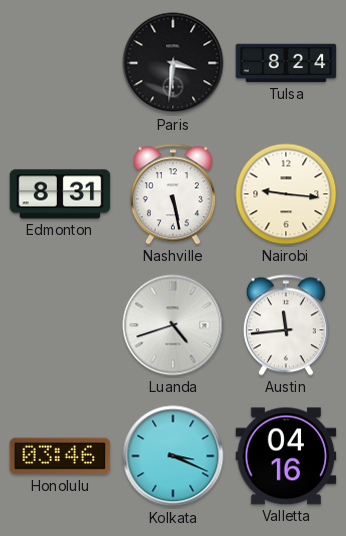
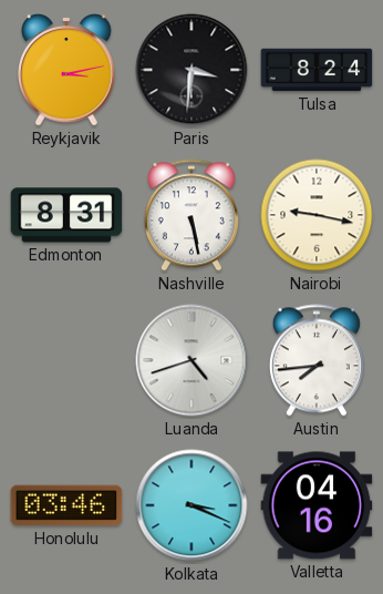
Reykjavik: none -> 3:13 (66, 70)
Nairobi: 9:16 -> 9:17 (317, 215)
Austin: 11:44 -> 7:44 (317, 360)
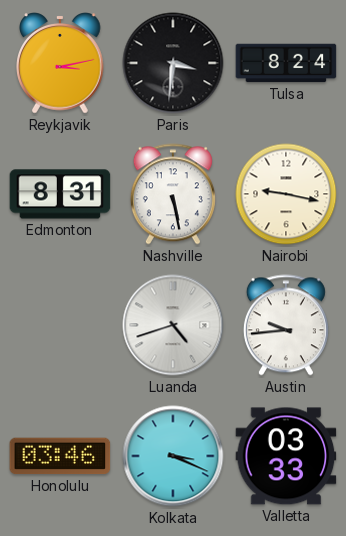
Austin: 7:44 -> 9:44 (286, 325)
Valletta: 04:16 -> 03:33 (286, 456)
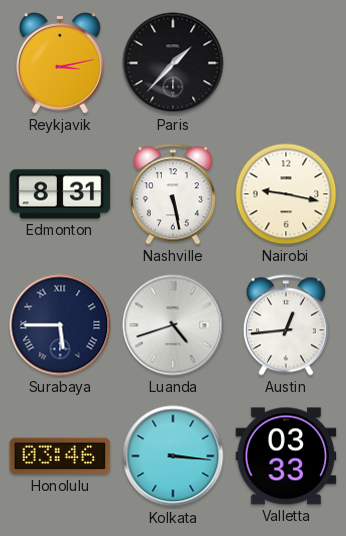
Paris: 3:31 -> 1:37 (173, 63)
Tulsa: 8:24 -> none (286, 63)
Surabaya: none -> 5:45 (60, 325)
Austin: 9:44 -> 12:44 (286, 325)
Kolkata: 3:19 -> 3:16 (173, 456)
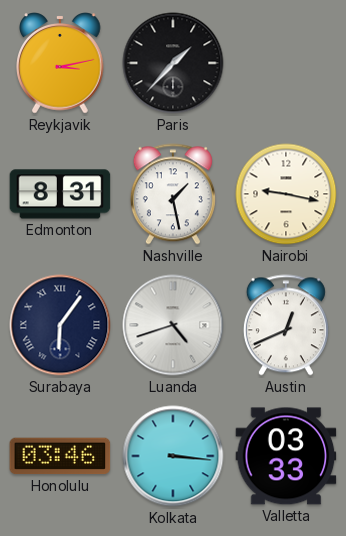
Nashville: 5:28 -> 1:28 (173, 194)
Surabaya: 5:45 -> 6:06 (60, 325)
Austin: 12:44 -> 12:41 (286, 325)
